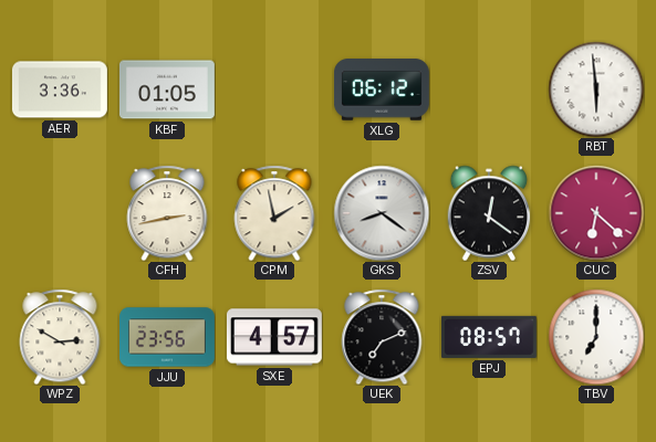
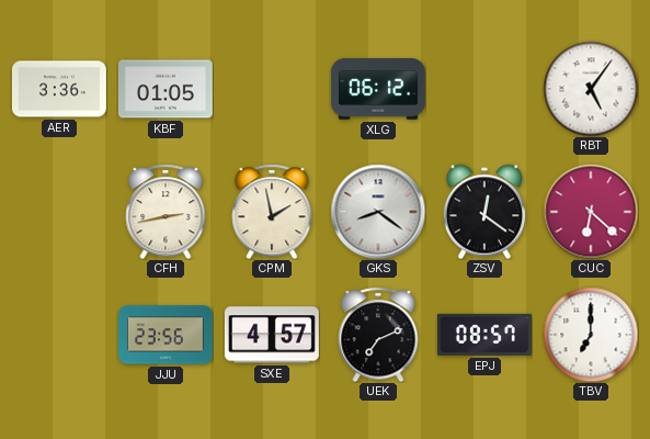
RBT: 5:59 -> 5:06 (591, 89)
WPZ: 2:50 -> none (60, 337)
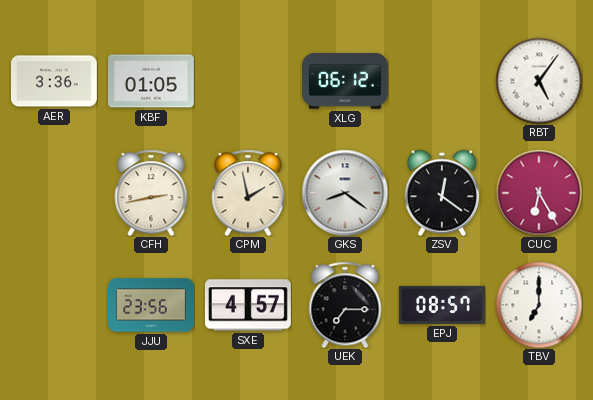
CUC: 6:22 -> 6:25 (539, 193)
UEK: 7:11 -> 7:15 (345, 305)
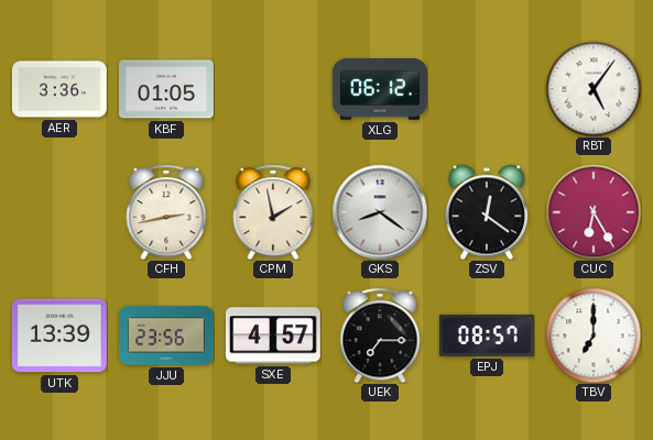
UTK: none -> 13:39 (59, 335)
